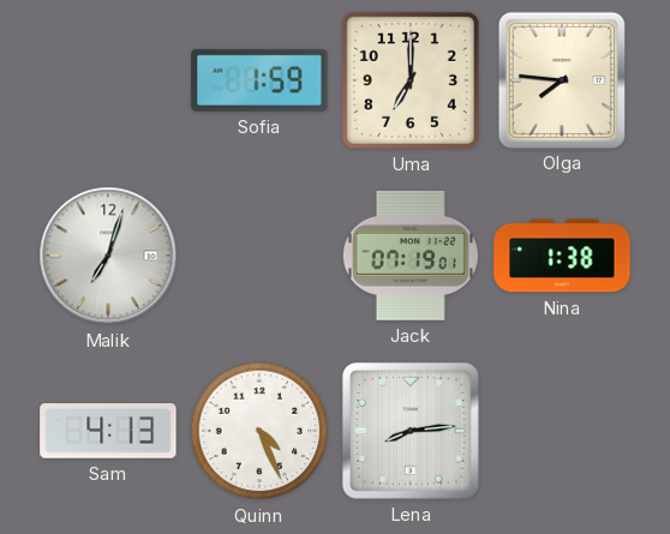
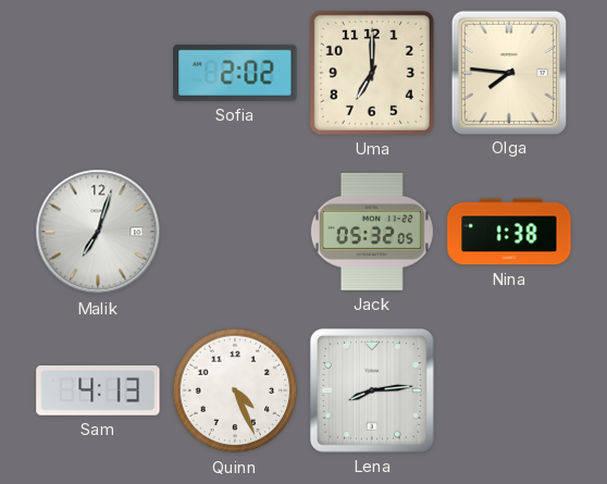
Sofia: 1:59 -> 2:02 (235, 73)
Jack: 07:19 -> 05:32 (372, 232)
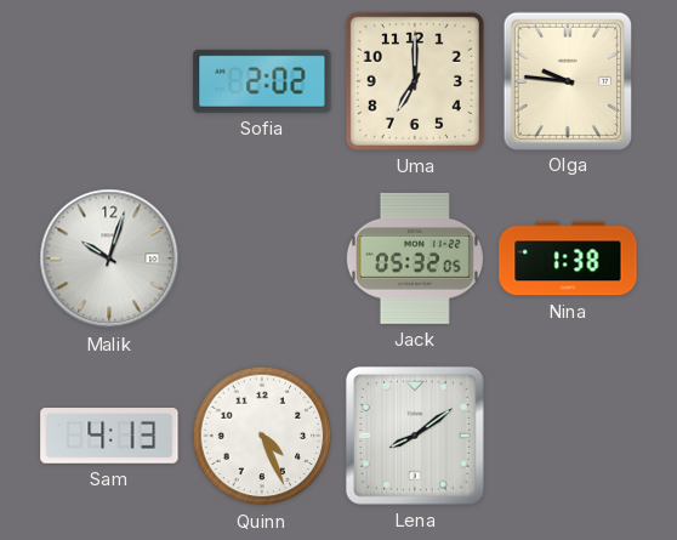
Olga: 7:46 -> 9:46 (567, 80)
Malik: 7:03 -> 10:03 (109, 258)
Lena: 8:14 -> 8:09 (415, 436)
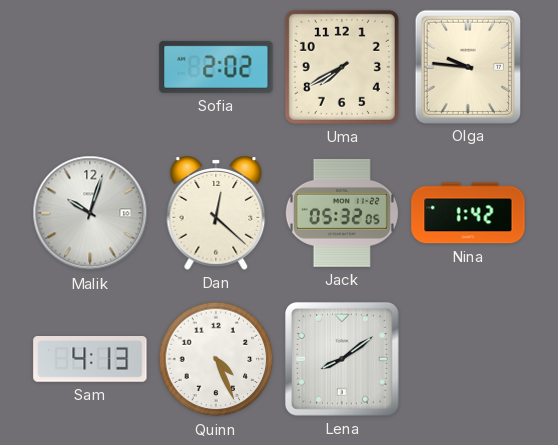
Uma: 7:00 -> 7:40 (342, 67)
Dan: none -> 12:22 (216, 213)
Nina: 1:38 -> 1:42 (468, 213)
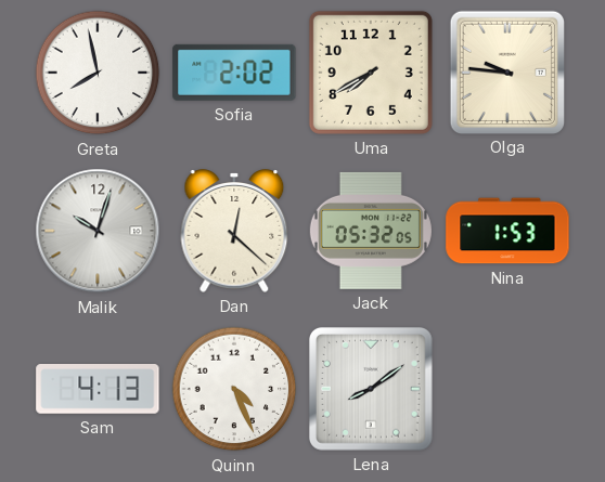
Greta: none -> 7:58 (98, 73)
Nina: 1:42 -> 1:53 (507, 231)
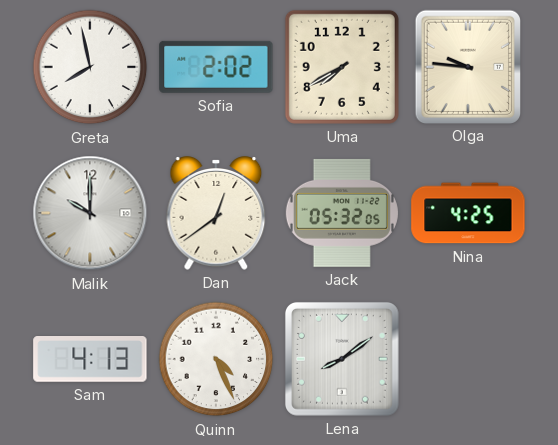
Malik: 10:03 -> 10:00 (90, 213)
Dan: 12:22 -> 12:39 (216, 213)
Nina: 1:53 -> 4:25 (468, 213)
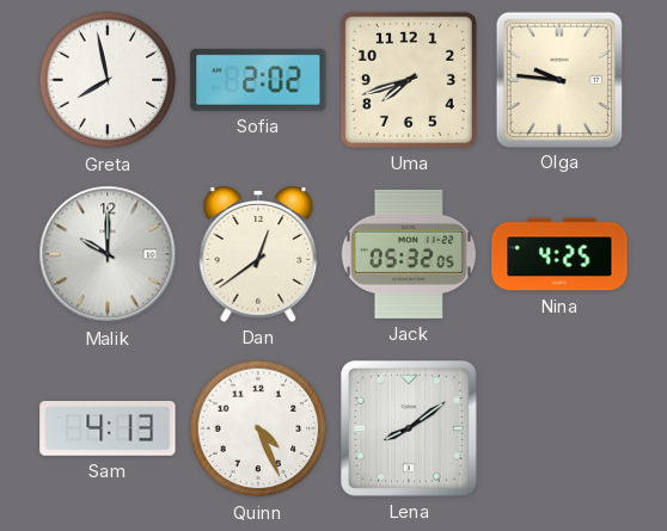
Uma: 7:40 -> 7:42 (409, 80)
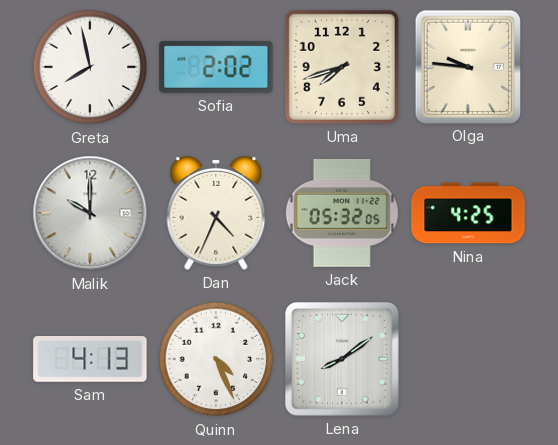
Dan: 12:39 -> 4:34 (216, 213)
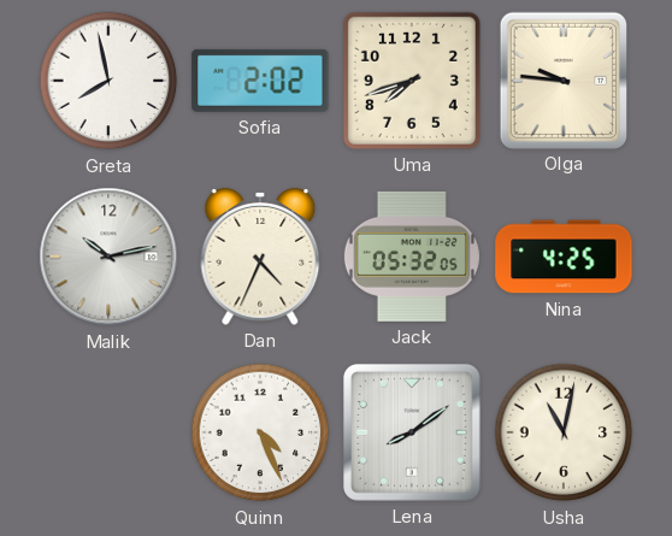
Malik: 10:00 -> 10:13 (108, 257)
Sam: 4:13 -> none (90, 360)
Usha: none -> 11:02 (564, 432)
